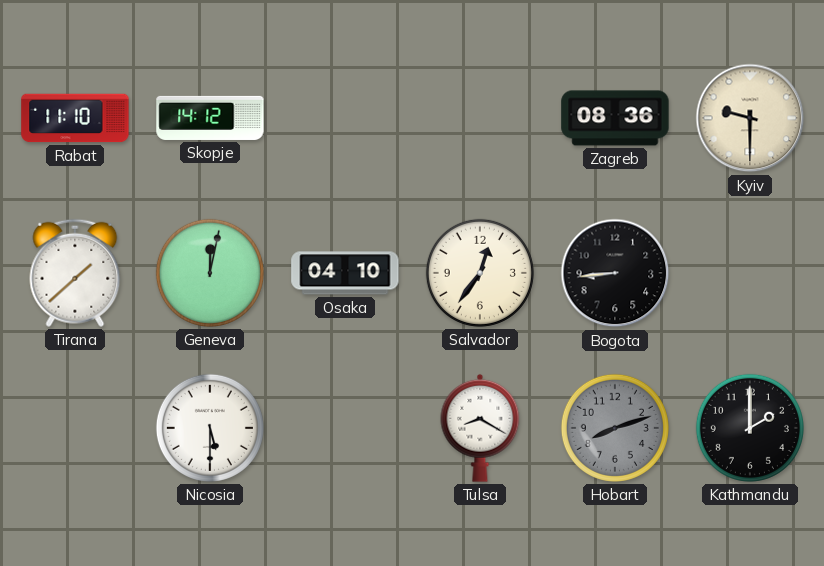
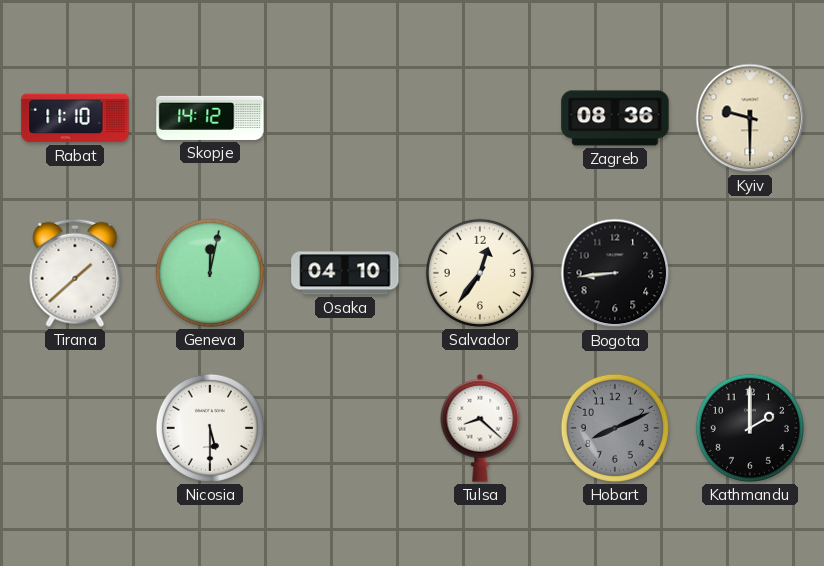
Tulsa: 8:20 -> 8:22 (480, 428)
Hobart: 8:12 -> 8:11 (615, 428)
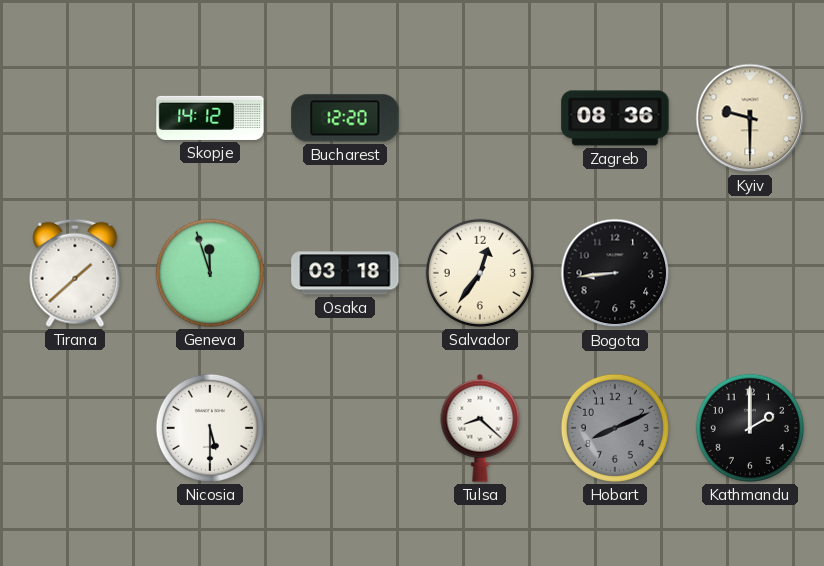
Rabat: 11:10 -> none (75, 118)
Bucharest: none -> 12:20 (345, 118)
Geneva: 12:02 -> 11:57 (210, 273)
Osaka: 04:10 -> 03:18 (345, 273)
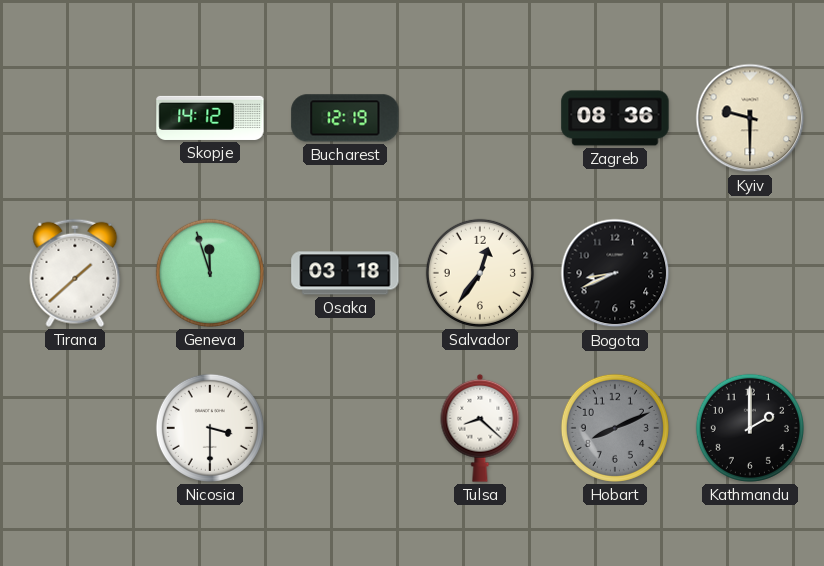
Bucharest: 12:20 -> 12:19 (345, 118)
Bogota: 8:44 -> 8:41 (615, 273)
Nicosia: 5:30 -> 3:30 (210, 428)
